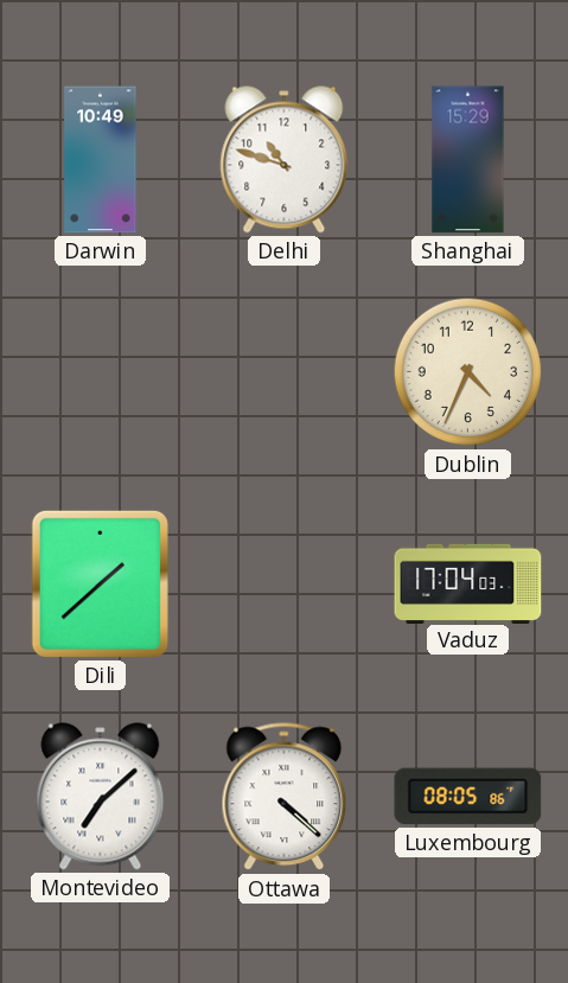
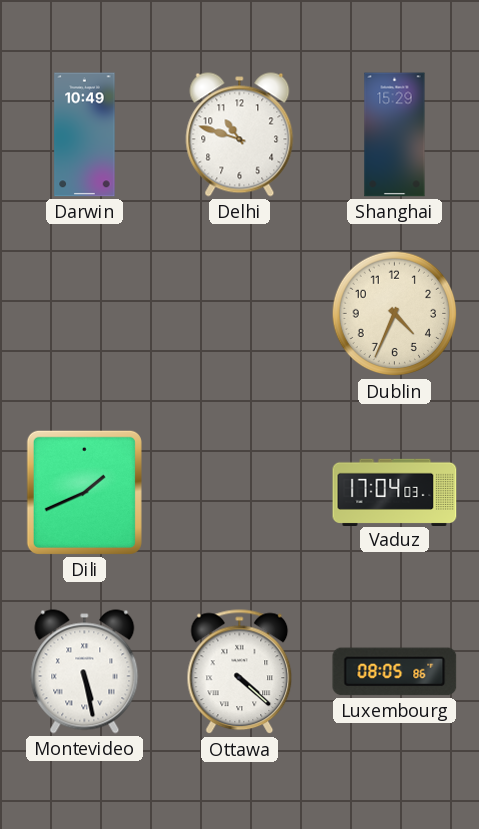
Dili: 1:38 -> 1:41 (84, 492)
Montevideo: 7:08 -> 5:28 (85, 672)
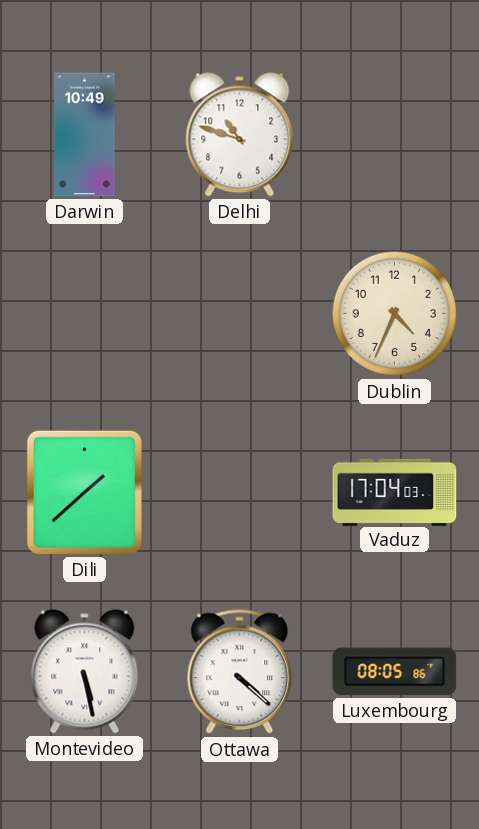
Shanghai: 15:29 -> none (395, 135)
Dili: 1:41 -> 1:38 (84, 492)
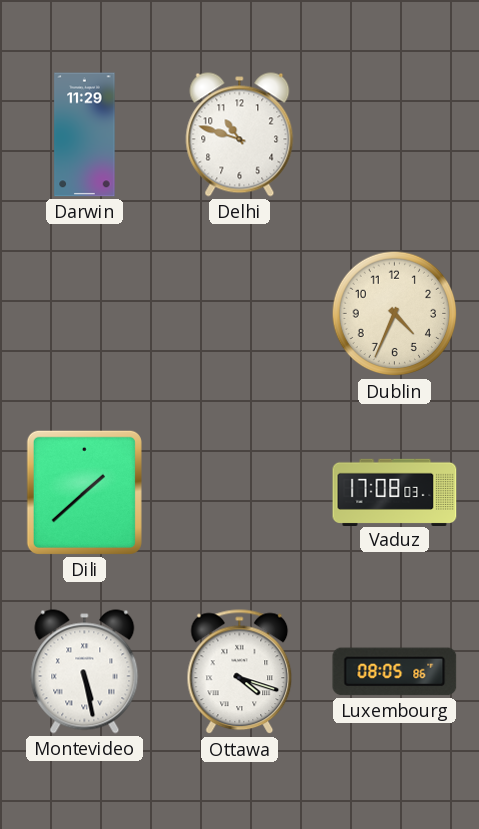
Darwin: 10:49 -> 11:29 (85, 135)
Vaduz: 17:04 -> 17:08 (395, 492)
Ottawa: 4:22 -> 4:18 (240, 672)
